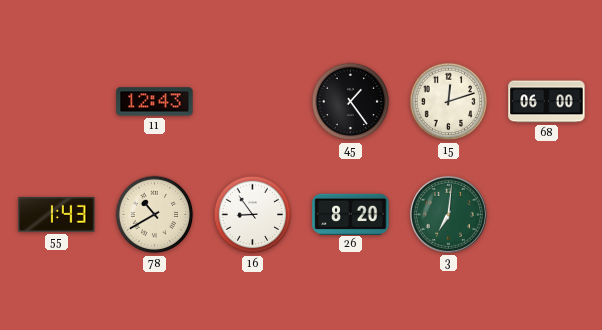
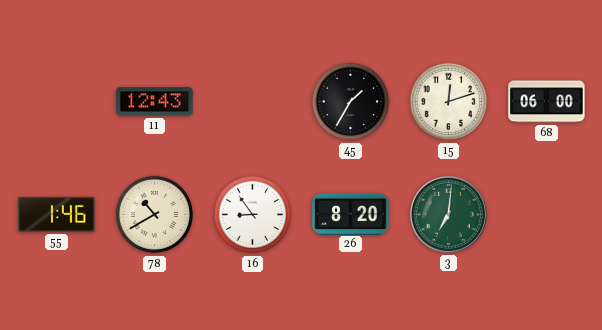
45: 1:24 -> 1:35 (351, 102)
55: 1:43 -> 1:46 (57, 214)
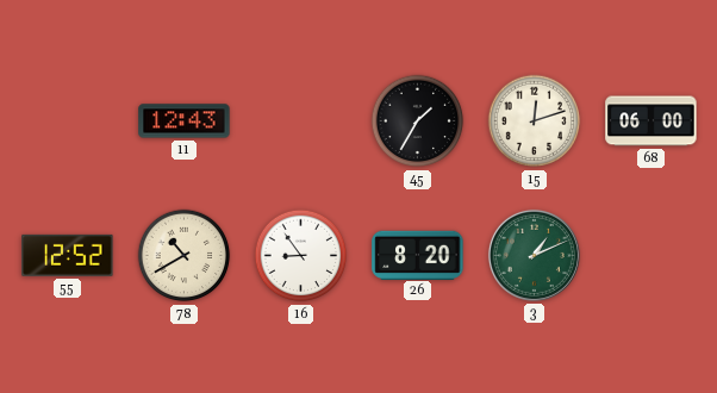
55: 1:46 -> 12:52 (68, 255)
3: 7:01 -> 1:11 (534, 255)
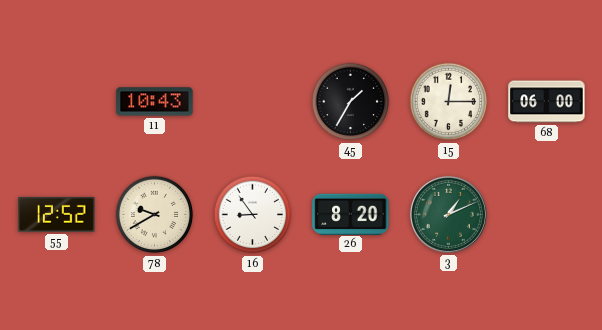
11: 12:43 -> 10:43 (155, 102)
15: 12:12 -> 12:15 (449, 102)
78: 10:40 -> 9:40 (155, 215)
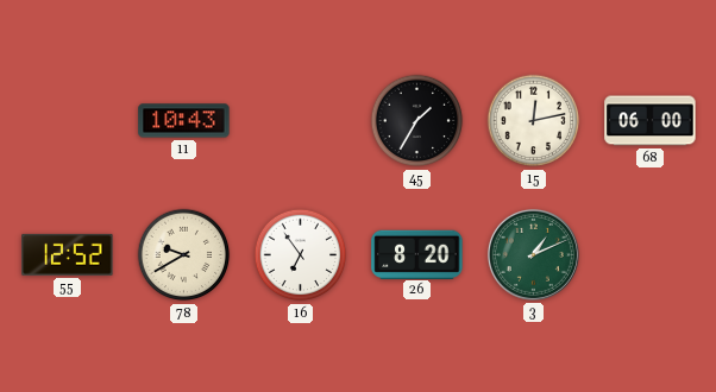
15: 12:15 -> 12:13 (534, 121)
16: 8:54 -> 6:54 (301, 255)
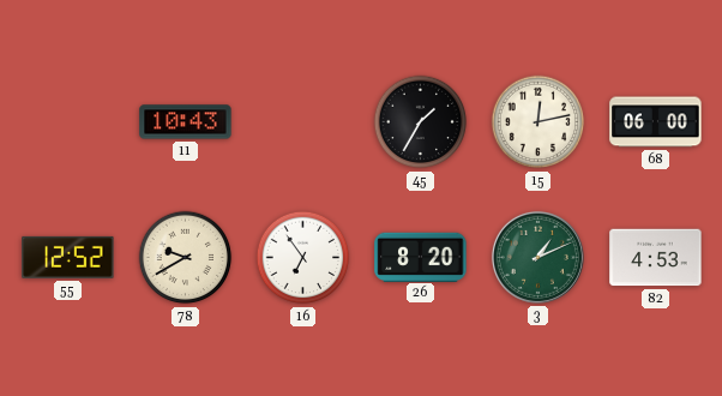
82: none -> 4:53 (656, 258)
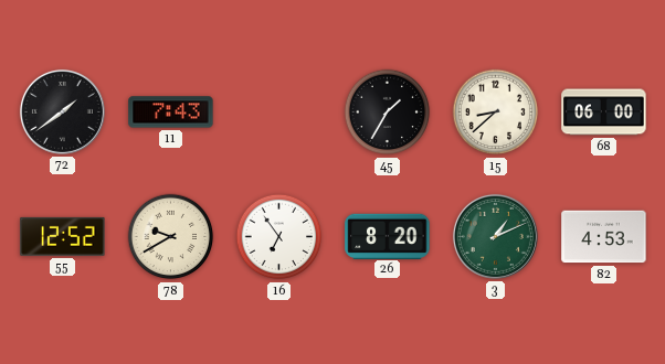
72: none -> 1:39 (62, 111)
11: 10:43 -> 7:43 (171, 113)
15: 12:13 -> 8:38 (496, 113)
